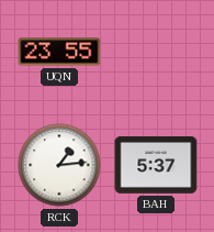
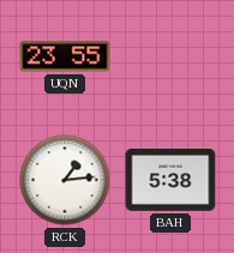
BAH: 5:37 -> 5:38 (170, 180)
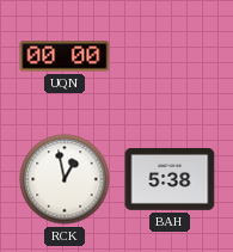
UQN: 23:55 -> 00:00 (65, 56)
RCK: 1:14 -> 12:58 (65, 179)
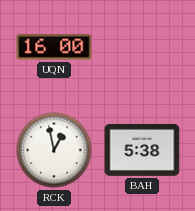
UQN: 00:00 -> 16:00 (54, 47)
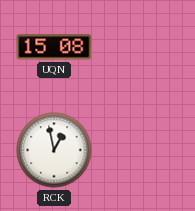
UQN: 16:00 -> 15:08 (54, 47)
BAH: 5:38 -> none (142, 150)
